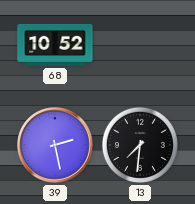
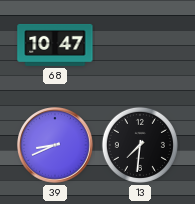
68: 10:52 -> 10:47 (55, 45)
39: 2:28 -> 8:41 (55, 145)
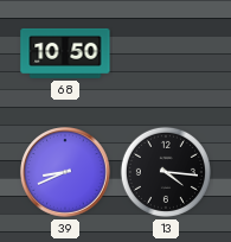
68: 10:47 -> 10:50 (65, 53)
13: 7:31 -> 4:16 (166, 172)
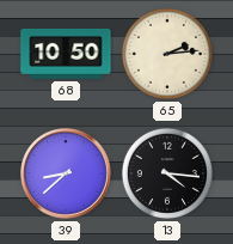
65: none -> 2:14 (167, 54)
39: 8:41 -> 8:38 (66, 173)
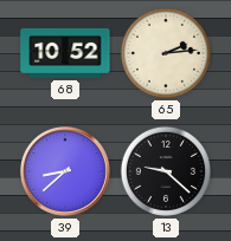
68: 10:50 -> 10:52 (65, 53)
13: 4:16 -> 9:22 (166, 171)
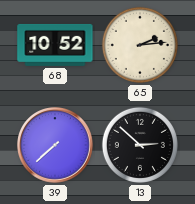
39: 8:38 -> 7:38 (55, 145)
13: 9:22 -> 2:52 (140, 145)
